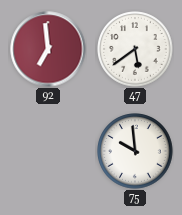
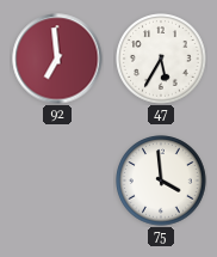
47: 5:39 -> 5:35 (161, 59)
75: 9:59 -> 3:59 (161, 180)
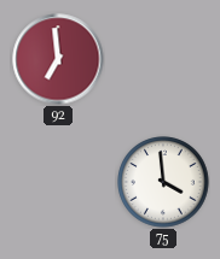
47: 5:35 -> none (161, 59)
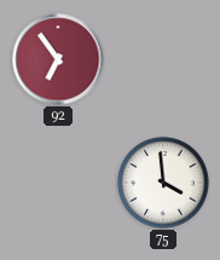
92: 6:59 -> 6:54 (58, 59)
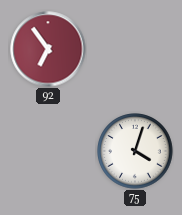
75: 3:59 -> 4:03 (135, 151)
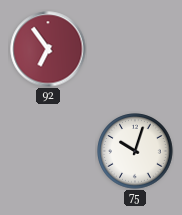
75: 4:03 -> 10:03 (135, 151)
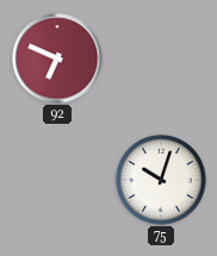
92: 6:54 -> 6:49 (57, 58)
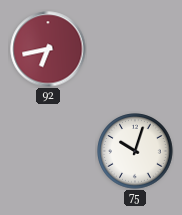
92: 6:49 -> 6:43 (48, 49)
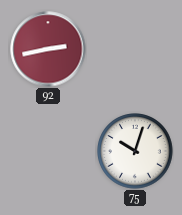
92: 6:43 -> 2:43 (48, 49)
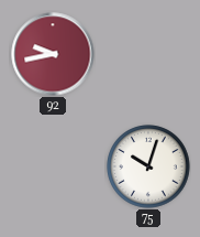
92: 2:43 -> 9:43 (53, 54)
